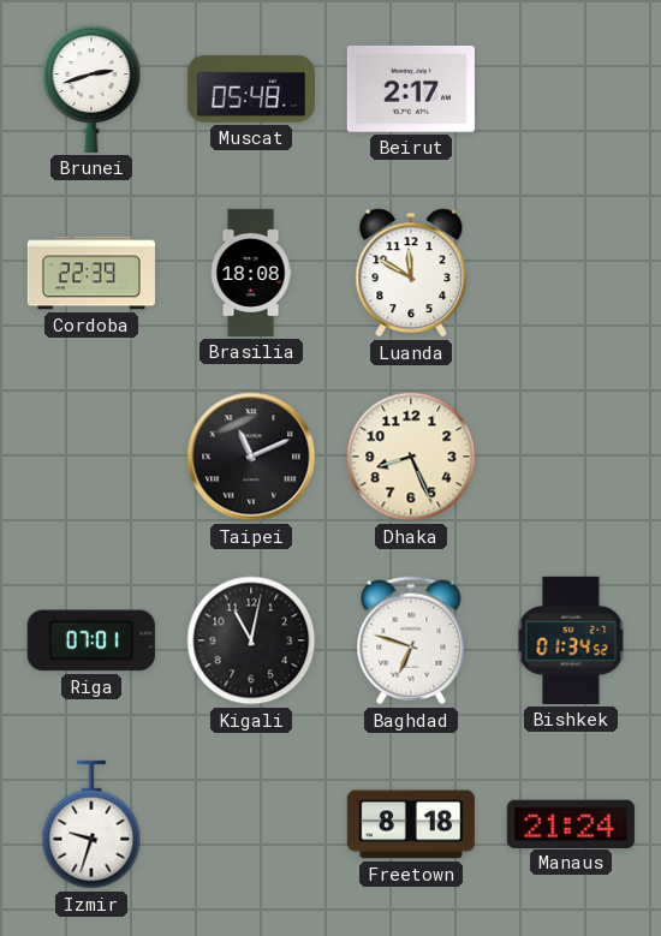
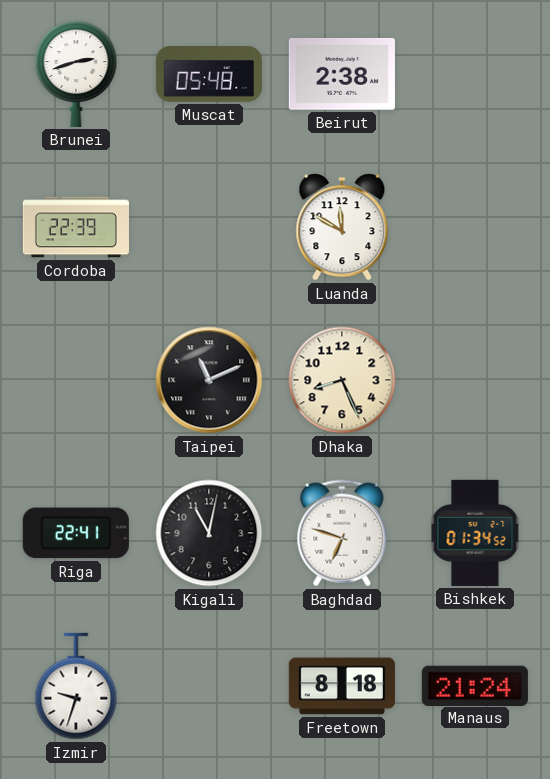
Beirut: 2:17 -> 2:38 (342, 74)
Brasilia: 18:08 -> none (251, 273)
Riga: 07:01 -> 22:41 (76, 533)
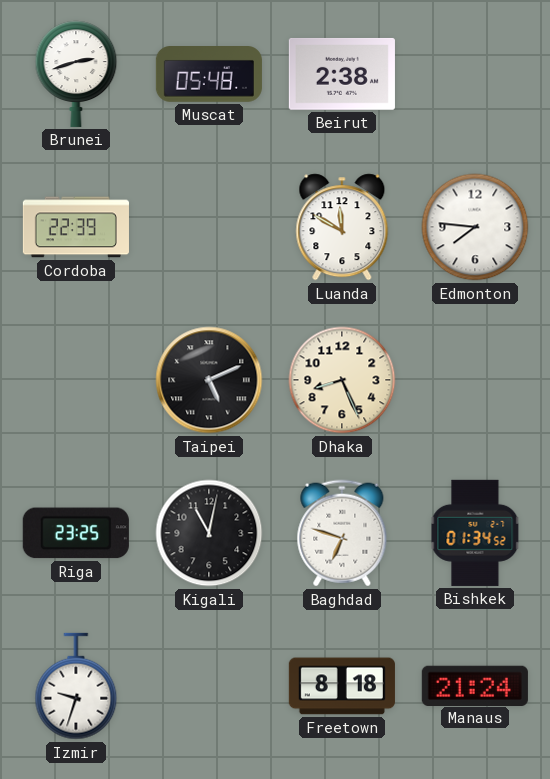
Edmonton: none -> 7:46 (475, 227)
Taipei: 11:11 -> 5:11 (209, 380)
Riga: 22:41 -> 23:25 (76, 533)
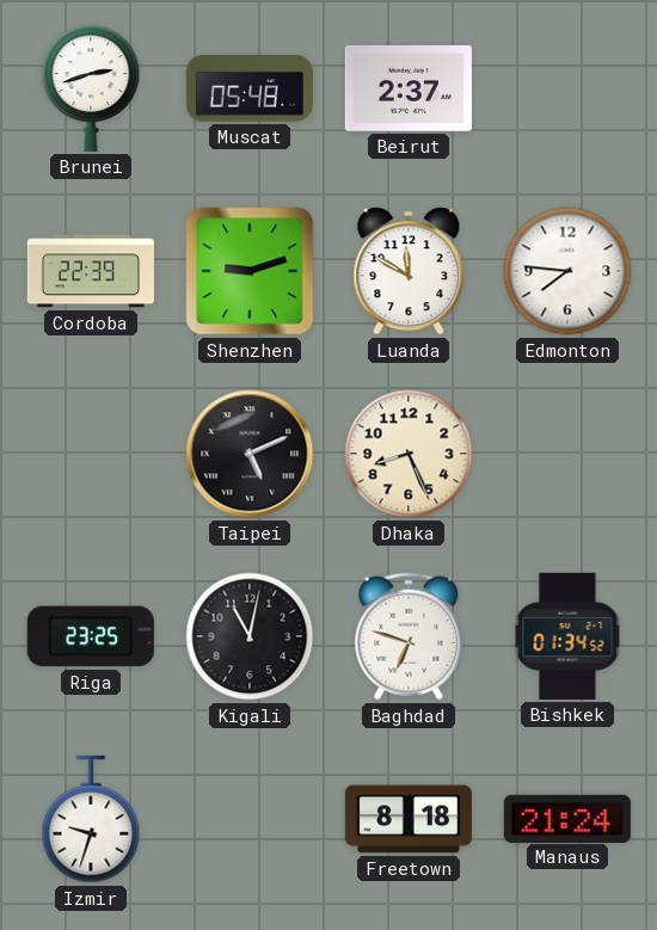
Beirut: 2:38 -> 2:37 (409, 88)
Shenzhen: none -> 9:12 (250, 271)
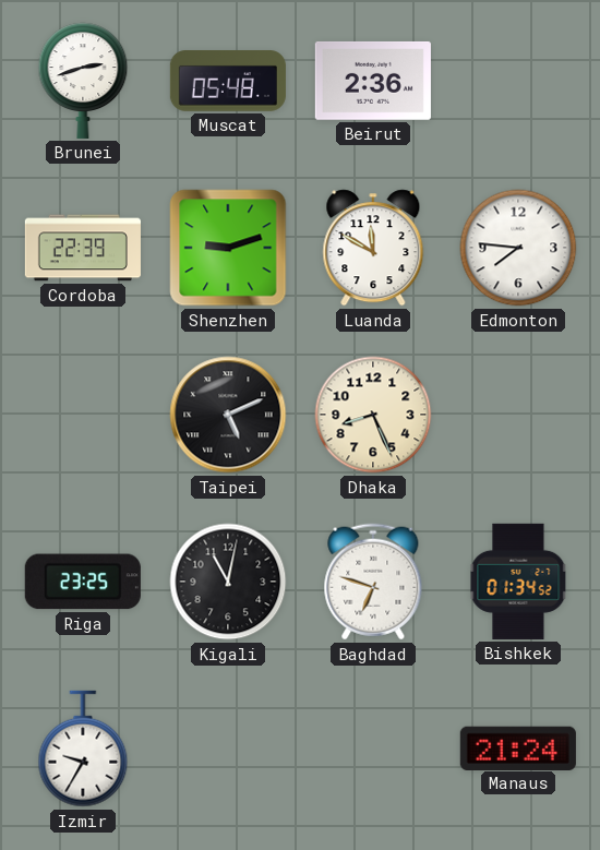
Beirut: 2:37 -> 2:36 (373, 81)
Izmir: 9:33 -> 9:35 (83, 749)
Freetown: 8:18 -> none (409, 819)
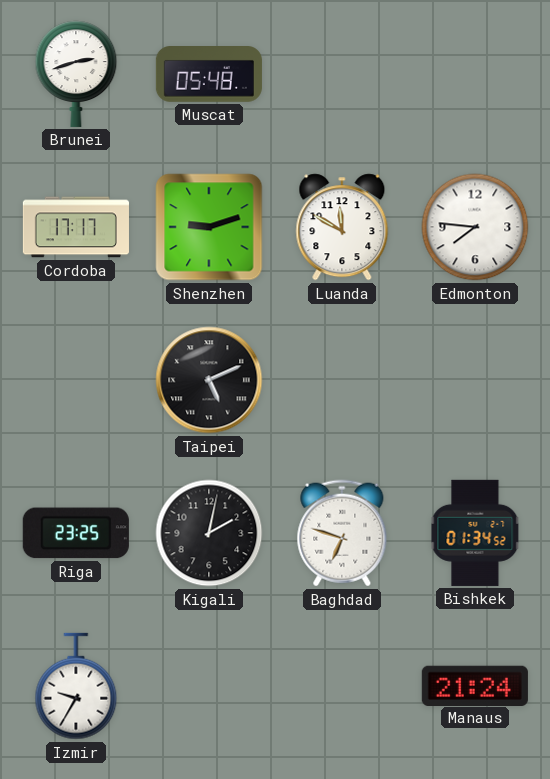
Beirut: 2:36 -> none (373, 81)
Cordoba: 22:39 -> 17:17 (76, 227)
Dhaka: 8:26 -> none (373, 415)
Kigali: 11:02 -> 2:02 (209, 533)
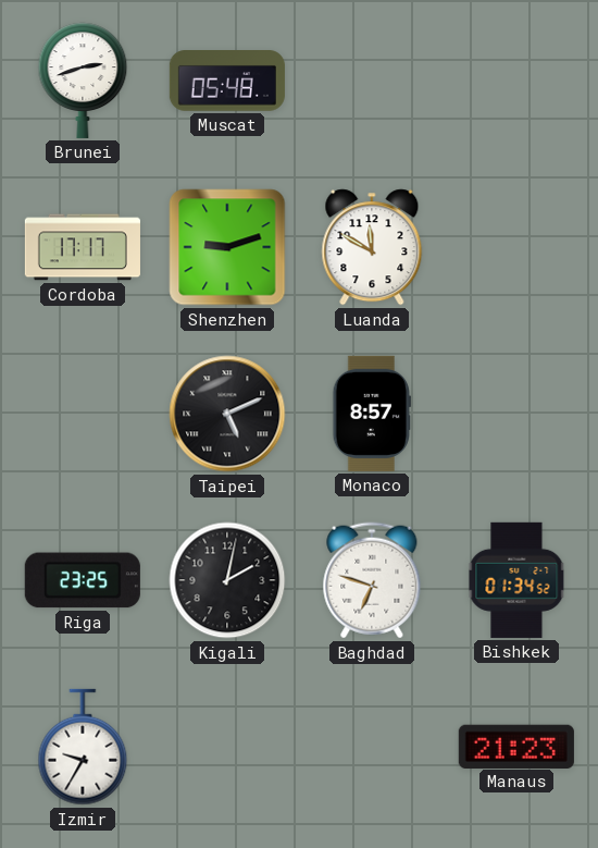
Edmonton: 7:46 -> none (475, 227)
Monaco: none -> 8:57 (371, 414)
Manaus: 21:24 -> 21:23 (516, 746)
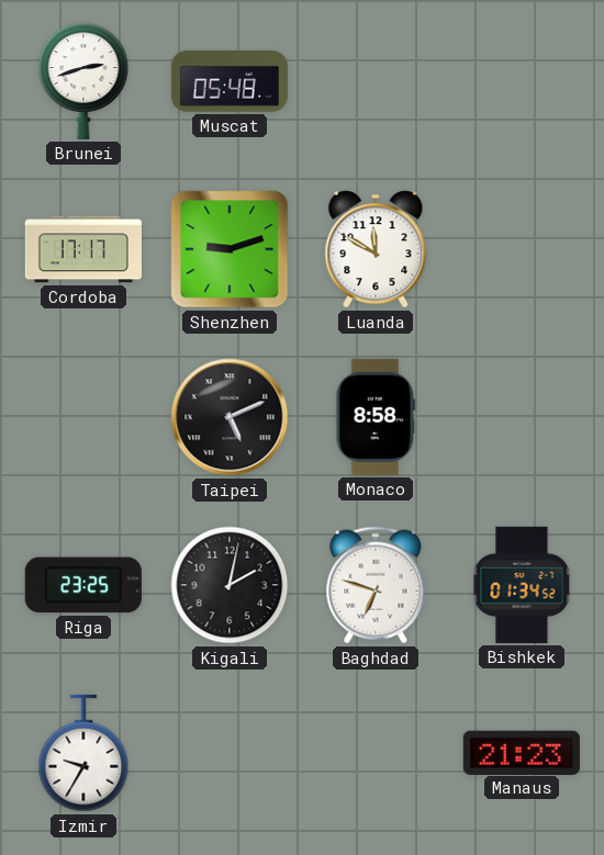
Monaco: 8:57 -> 8:58 (374, 417)
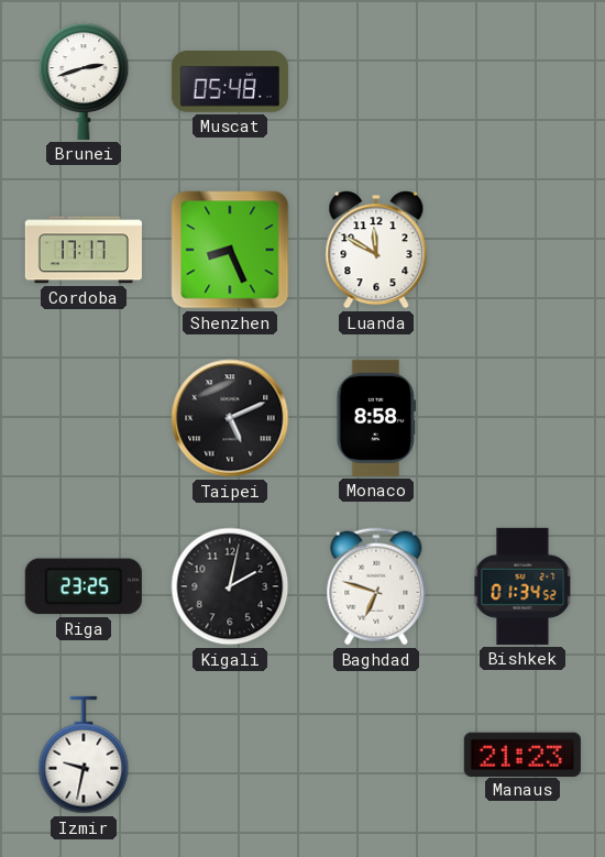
Shenzhen: 9:12 -> 8:26 (230, 250)
Izmir: 9:35 -> 9:32 (84, 755)
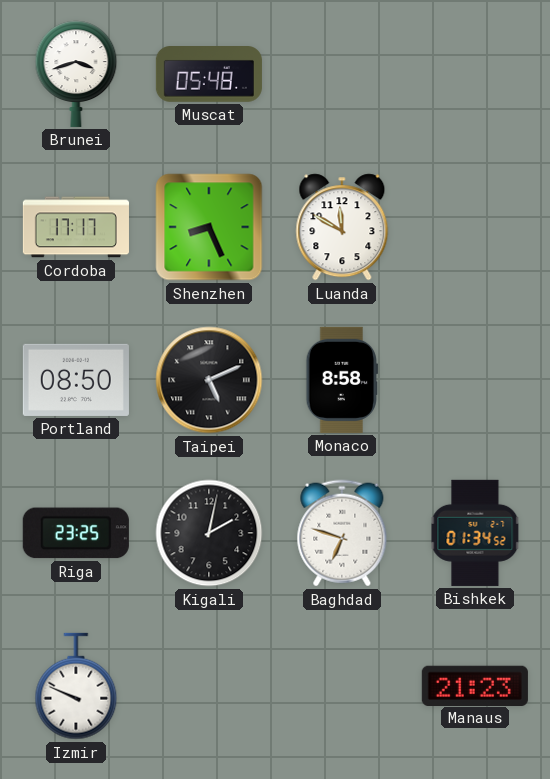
Brunei: 2:42 -> 3:42 (76, 74)
Portland: none -> 08:50 (76, 380)
Izmir: 9:32 -> 9:49 (76, 686)
